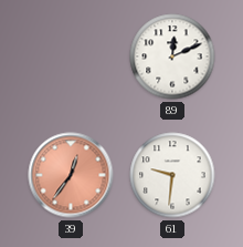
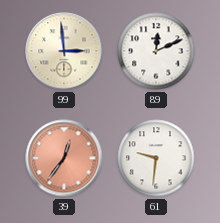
99: none -> 2:59 (64, 51)
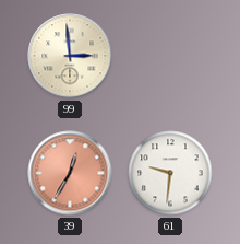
89: 12:11 -> none (156, 51)
39: 12:36 -> 12:35 (70, 173)
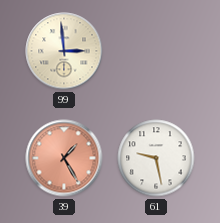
39: 12:35 -> 1:25 (64, 158)
61: 9:31 -> 9:28 (156, 158)
